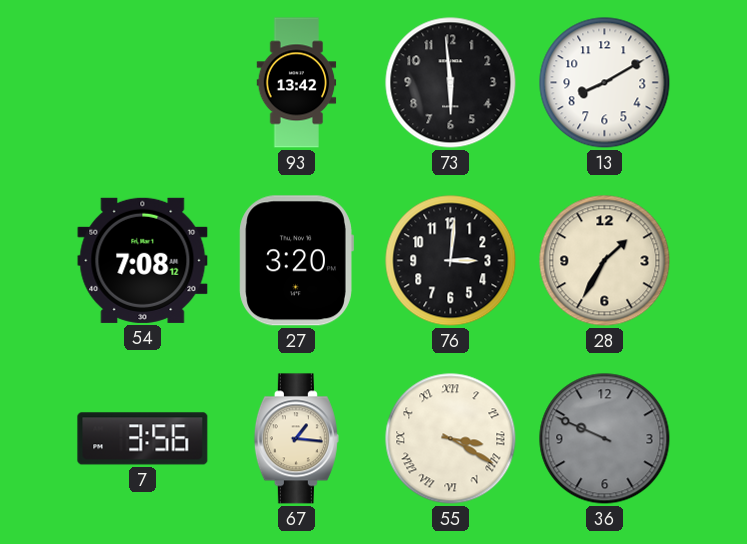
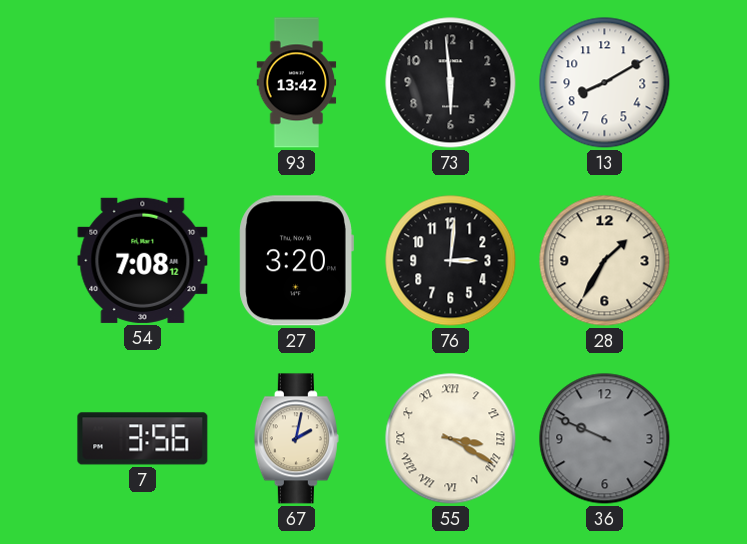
67: 1:16 -> 2:02 (296, 439)
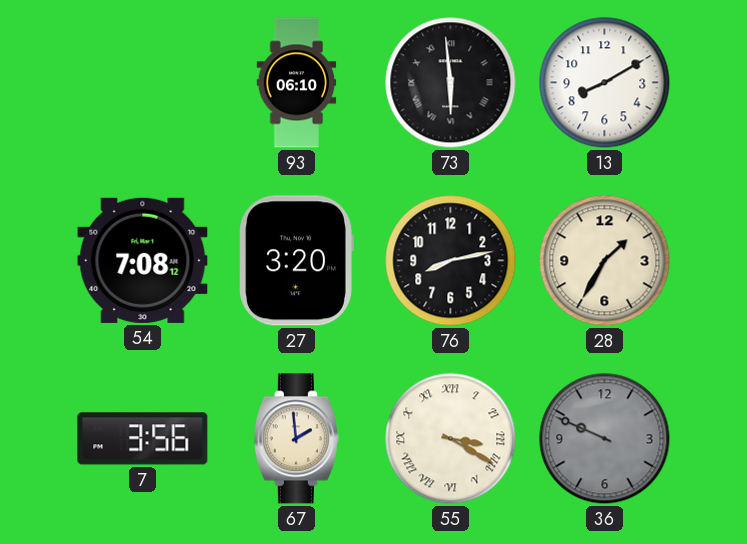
93: 13:42 -> 06:10 (297, 83)
73 numerals: Arabic -> Roman (451, 83)
76: 3:01 -> 8:13 (451, 261)
67: 2:02 -> 1:59 (296, 439)
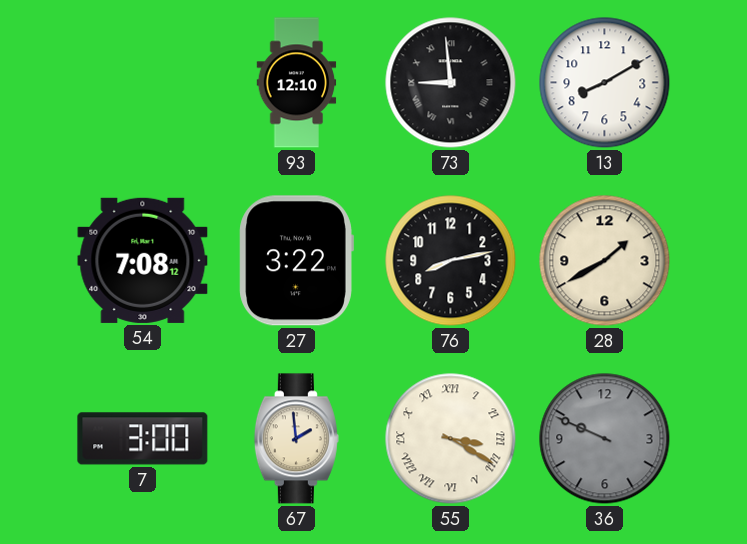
93: 06:10 -> 12:10 (297, 83)
73: 5:59 -> 8:59 (451, 83)
27: 3:20 -> 3:22 (296, 261)
28: 1:35 -> 1:40 (605, 261)
7: 3:56 -> 3:00 (143, 439)
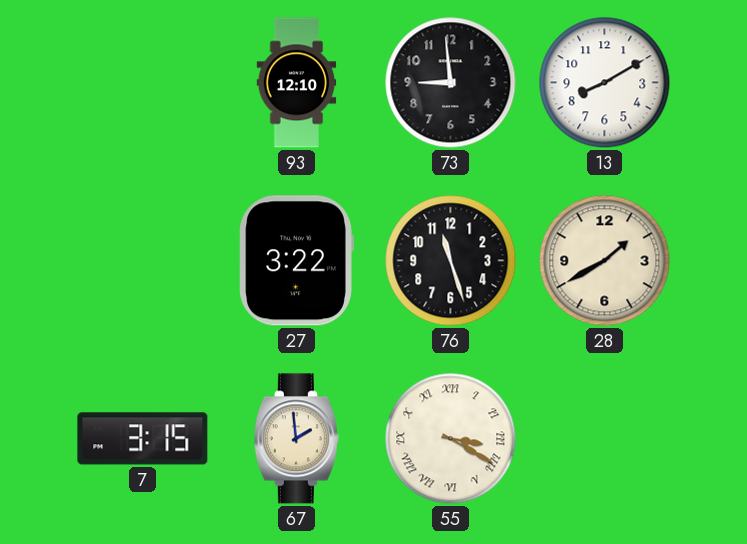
73 numerals: Roman -> Arabic (451, 83)
54: 7:08 -> none (143, 260)
76: 8:13 -> 11:27 (451, 261)
7: 3:00 -> 3:15 (143, 439)
36: 9:49 -> none (605, 439)
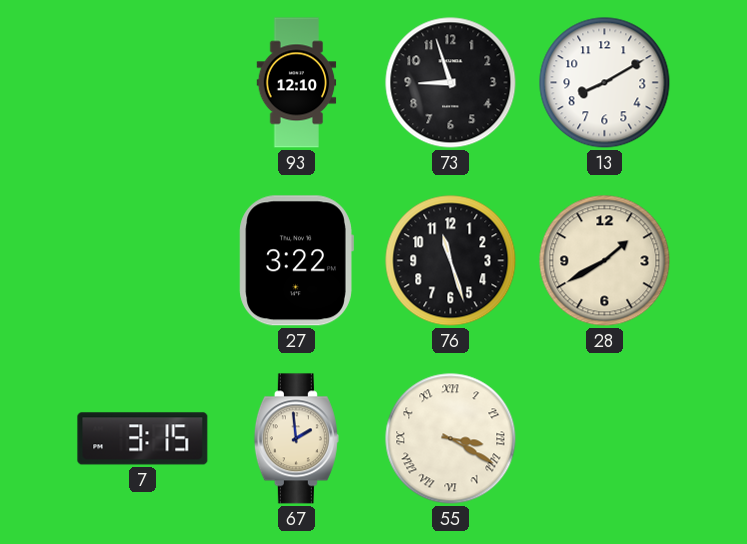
73: 8:59 -> 8:57 (451, 83)
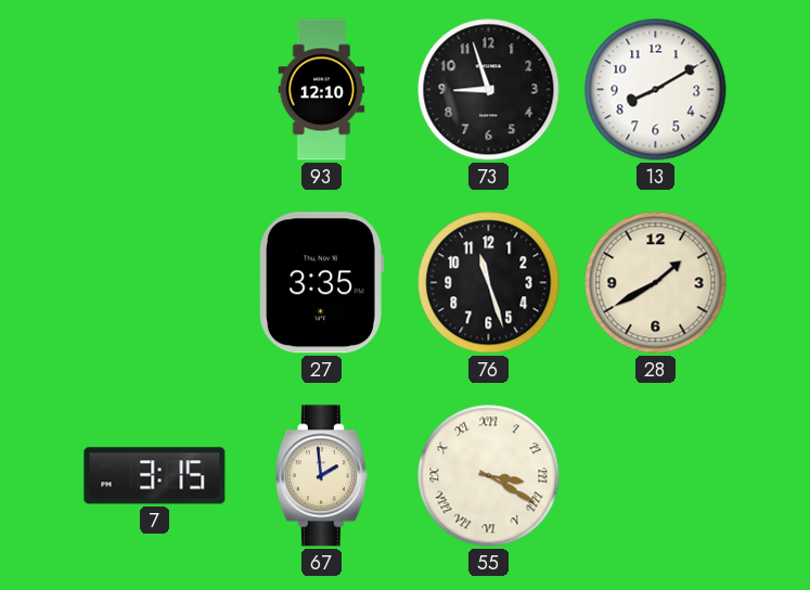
27: 3:22 -> 3:35 (321, 283)
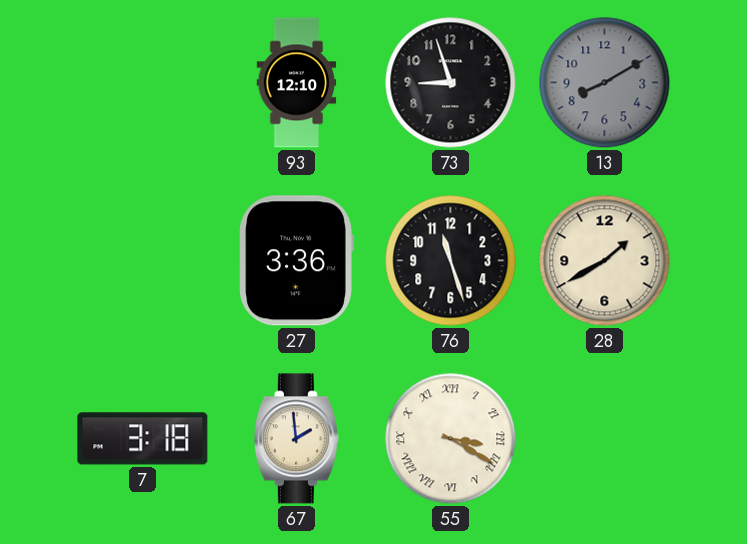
13 dial: white -> grey (605, 83)
27: 3:35 -> 3:36 (296, 261)
7: 3:15 -> 3:18 (143, 439)
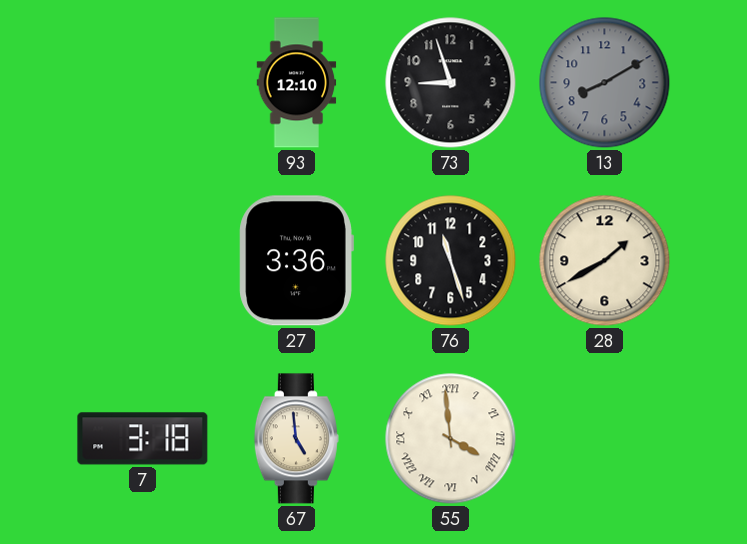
67: 1:59 -> 4:59 (296, 439)
55: 3:20 -> 3:59 (451, 439)
